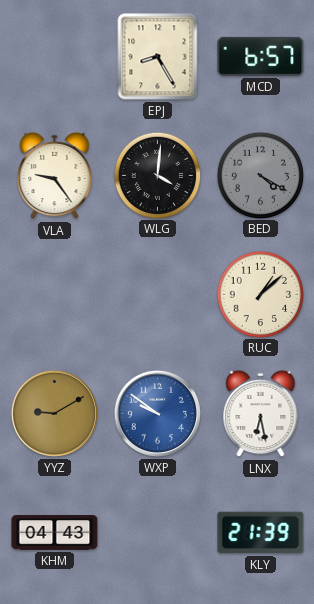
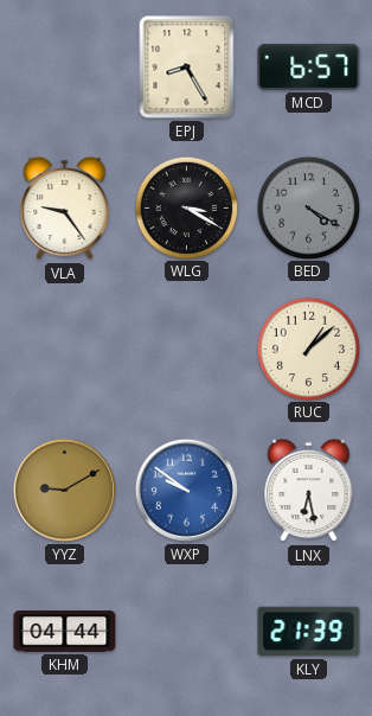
WLG: 4:01 -> 3:20 (186, 207)
KHM: 04:43 -> 04:44 (65, 632)
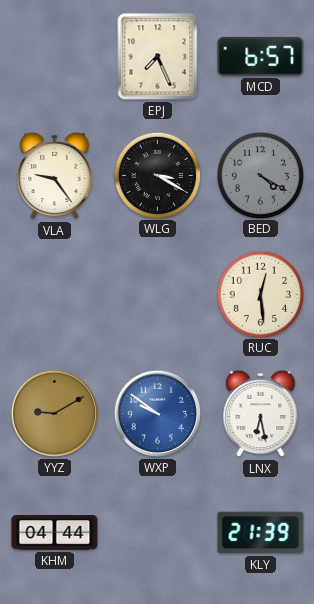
EPJ: 8:25 -> 7:26 (158, 57)
RUC: 1:08 -> 12:29 (260, 294)
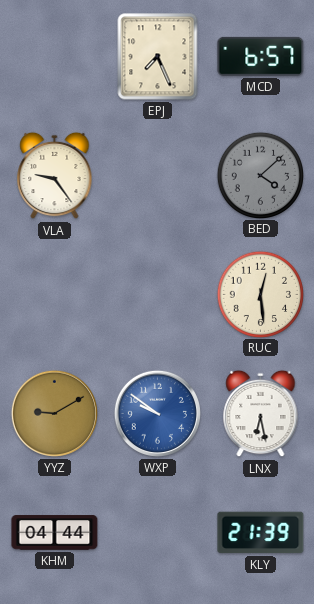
WLG: 3:20 -> none (157, 175)
BED: 4:20 -> 4:08 (260, 175)
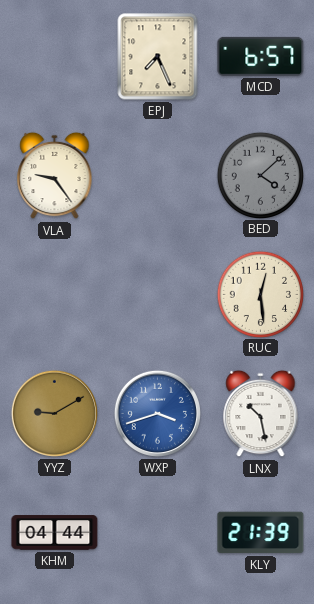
WXP: 9:51 -> 3:42 (157, 413)
LNX: 6:28 -> 10:28 (261, 414)
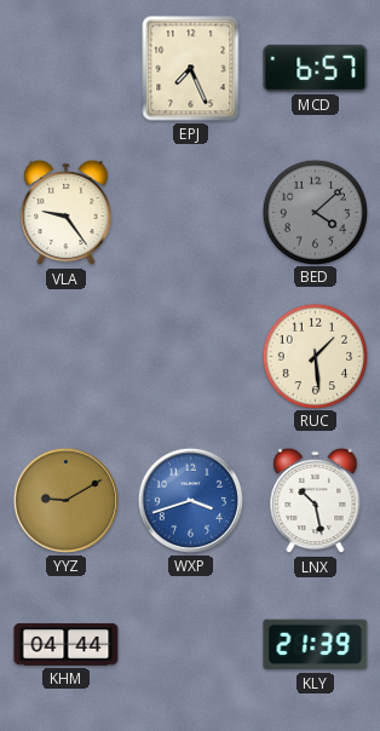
RUC: 12:29 -> 1:29 (315, 356)
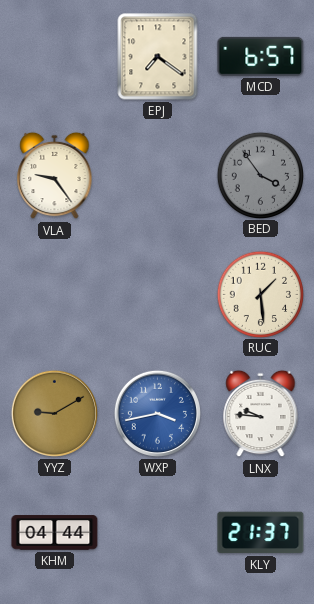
EPJ: 7:26 -> 7:21 (158, 57)
BED: 4:08 -> 3:54 (260, 175)
WXP: 3:42 -> 3:43 (157, 413)
LNX: 10:28 -> 9:46 (261, 414)
KLY: 21:39 -> 21:37 (261, 533)
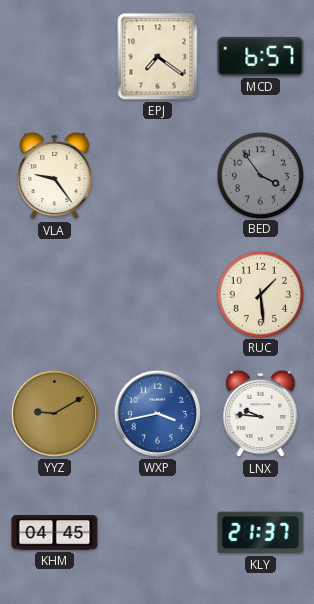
KHM: 04:44 -> 04:45 (55, 533)
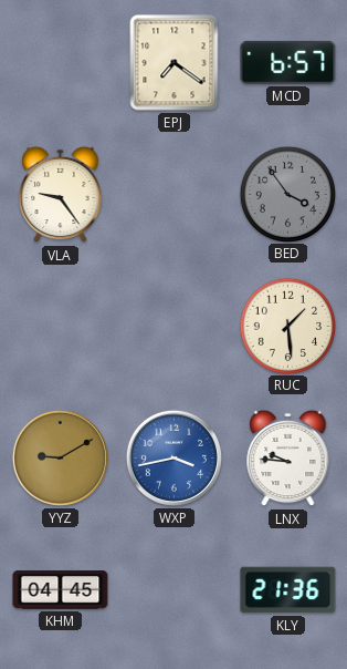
KLY: 21:37 -> 21:36 (288, 590)
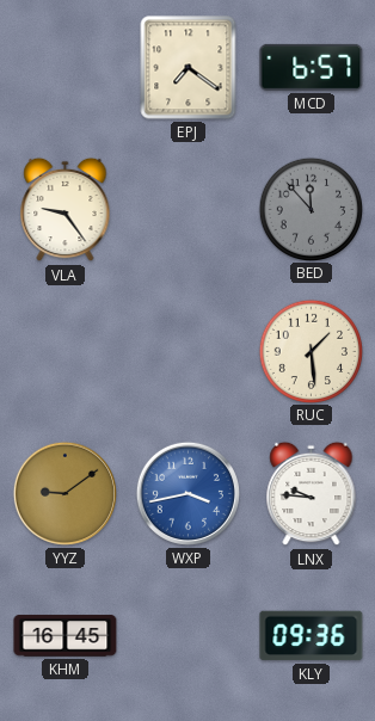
BED: 3:54 -> 11:53 (311, 209)
YYZ: 9:10 -> 9:09 (64, 493)
KHM: 04:45 -> 16:45 (66, 636)
KLY: 21:36 -> 09:36 (312, 636)
